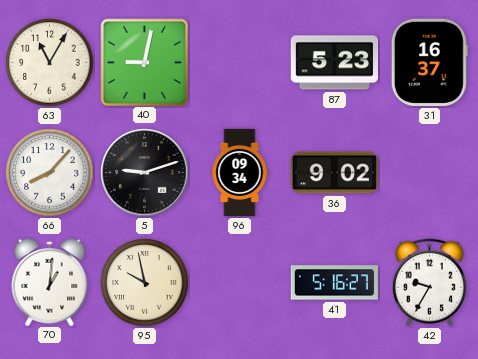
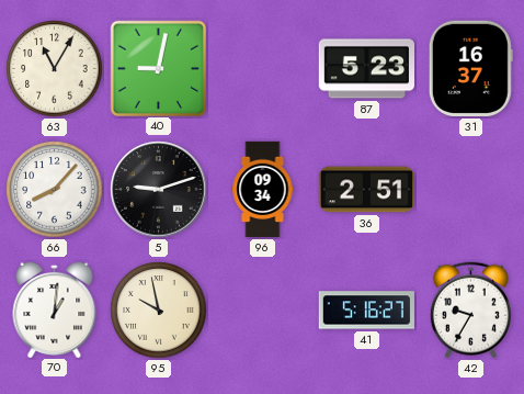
36: 9:02 -> 2:51 (366, 190)
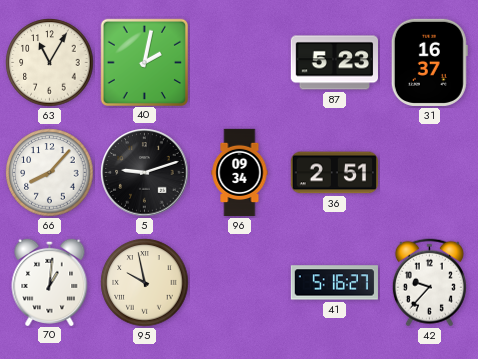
40: 9:02 -> 2:02 (144, 62)
42: 9:35 -> 9:37 (429, 283)
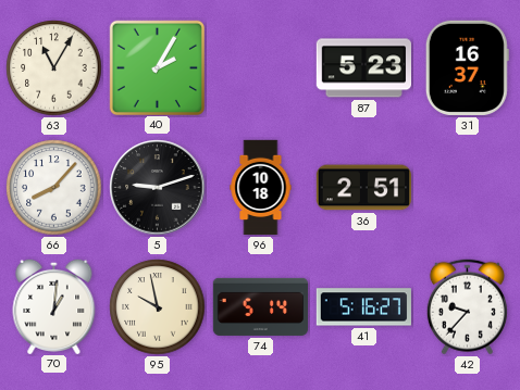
40: 2:02 -> 2:05 (157, 67)
96: 09:34 -> 10:18 (261, 188)
74: none -> 5:14 (260, 306)
